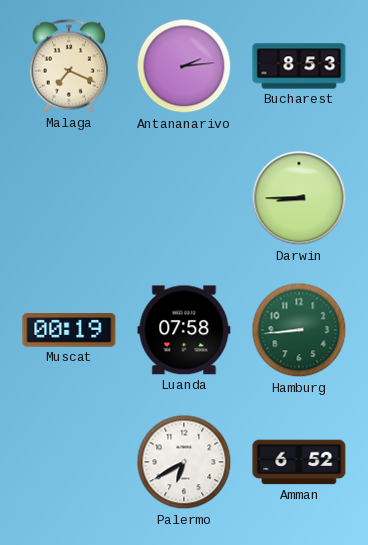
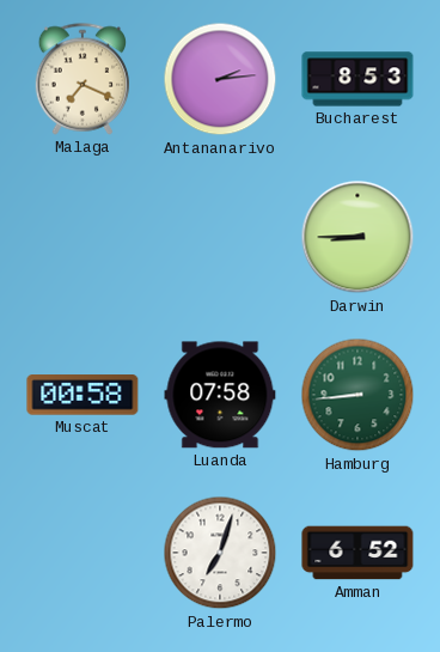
Muscat: 00:19 -> 00:58 (82, 395)
Palermo: 6:40 -> 7:03 (220, 553)
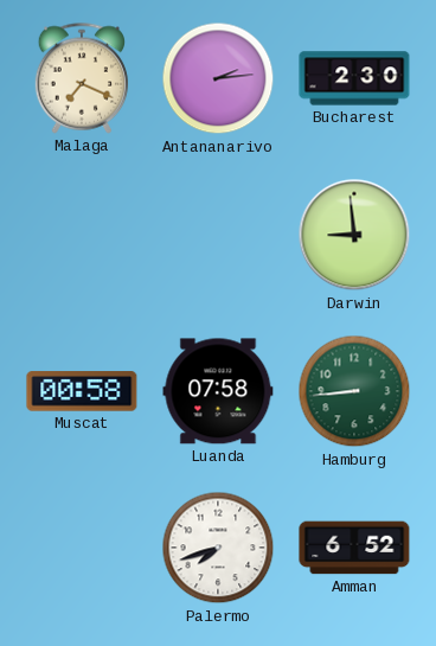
Bucharest: 8:53 -> 2:30 (354, 78)
Darwin: 8:45 -> 8:59 (354, 235)
Palermo: 7:03 -> 7:42 (218, 548)
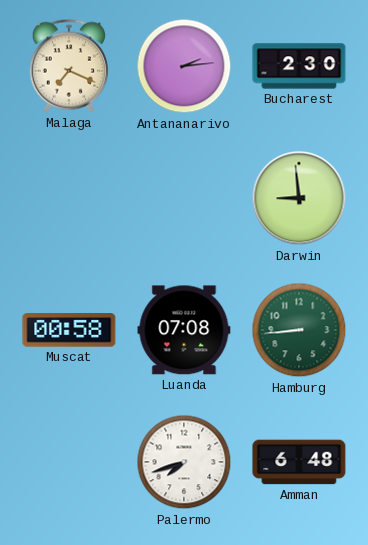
Luanda: 07:58 -> 07:08 (184, 330)
Amman: 6:52 -> 6:48 (299, 462)
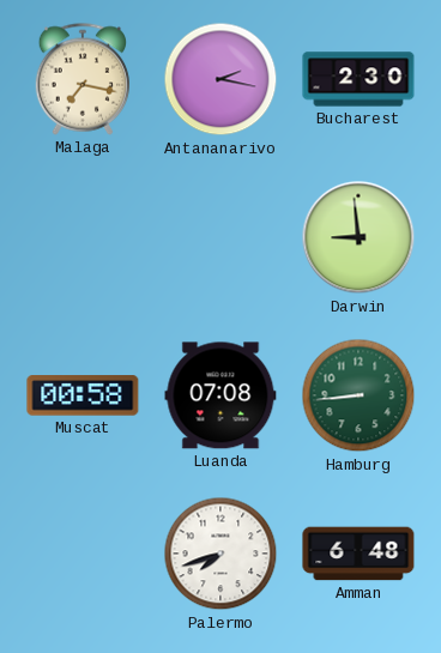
Malaga: 7:19 -> 7:17 (81, 79)
Antananarivo: 2:14 -> 2:17 (220, 79)
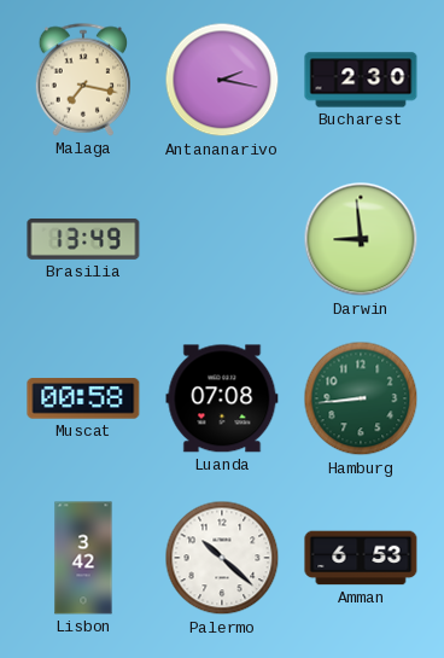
Brasilia: none -> 13:49 (83, 239)
Lisbon: none -> 3:42 (83, 558)
Palermo: 7:42 -> 10:22 (222, 558)
Amman: 6:48 -> 6:53 (361, 558)
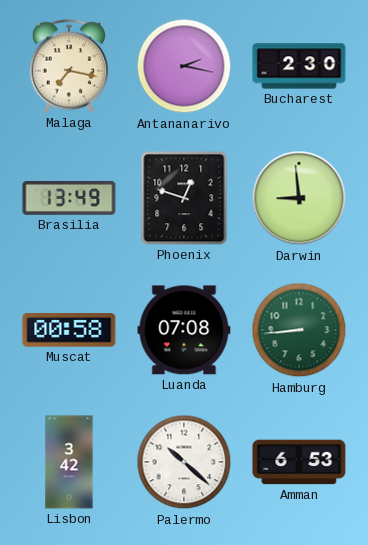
Phoenix: none -> 12:48 (184, 198)
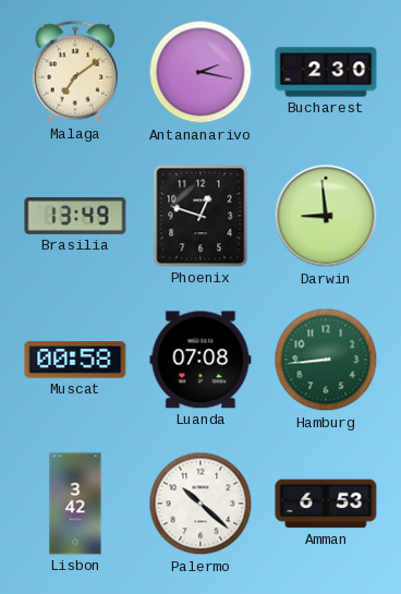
Malaga: 7:17 -> 7:09 (74, 72)
